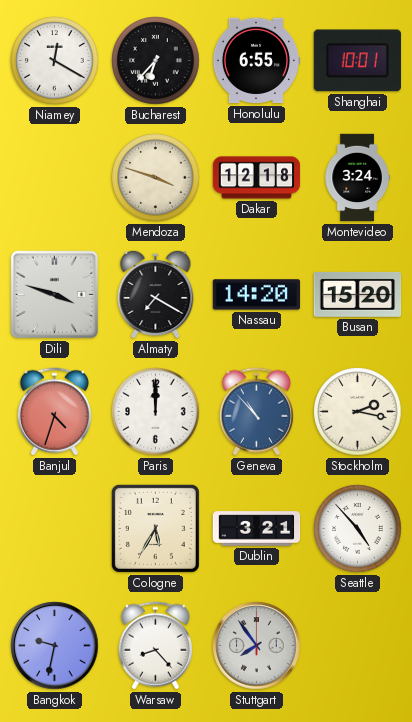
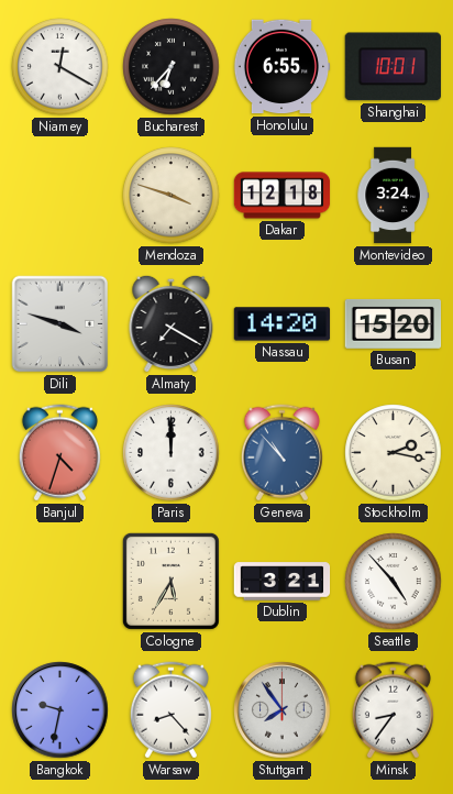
Minsk: none -> 8:36 (393, 710)
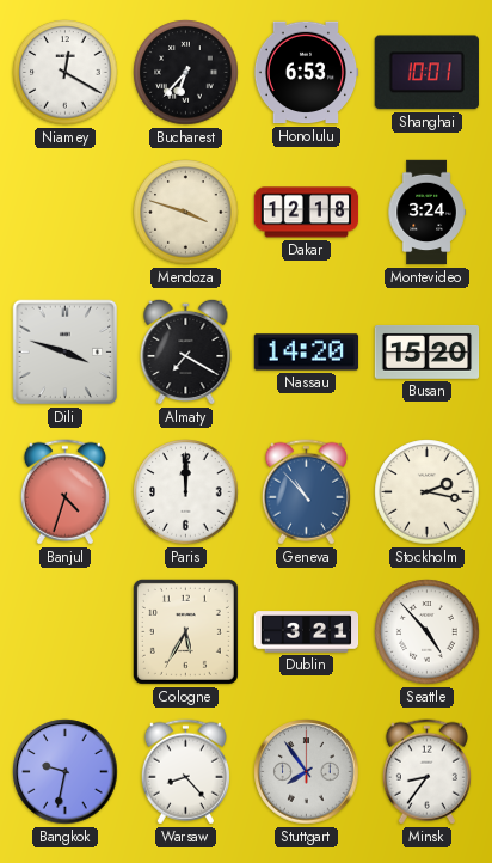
Honolulu: 6:55 -> 6:53 (306, 73)
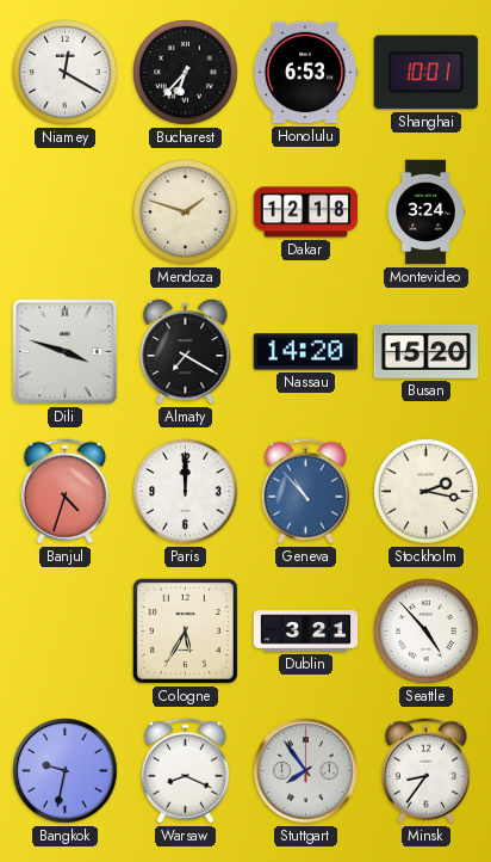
Mendoza: 3:48 -> 1:48 (186, 213)
Warsaw: 8:23 -> 8:19 (185, 771)
